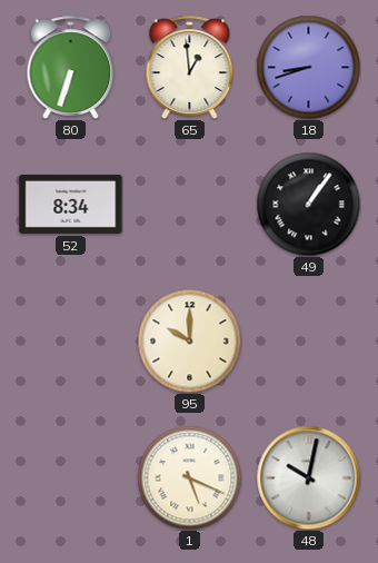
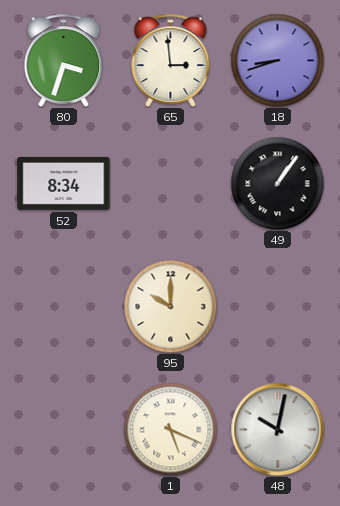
80: 6:33 -> 3:33 (64, 60)
65: 12:59 -> 2:59 (171, 60)
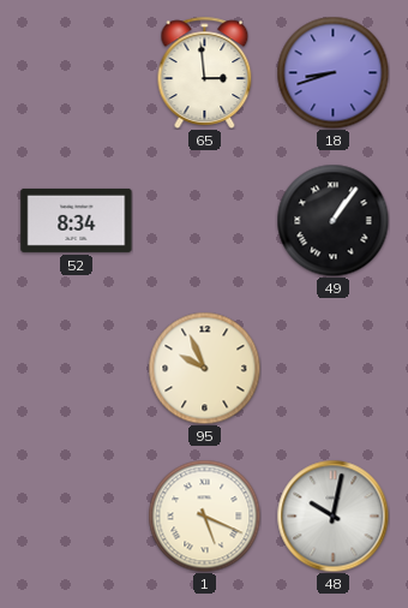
80: 3:33 -> none (64, 60)
95: 10:00 -> 9:56 (204, 368)
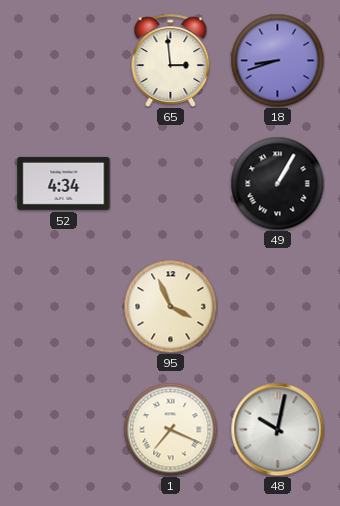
52: 8:34 -> 4:34 (64, 183)
49: 1:06 -> 1:05 (277, 183)
95: 9:56 -> 3:56 (170, 306)
1: 5:19 -> 7:19 (170, 429)
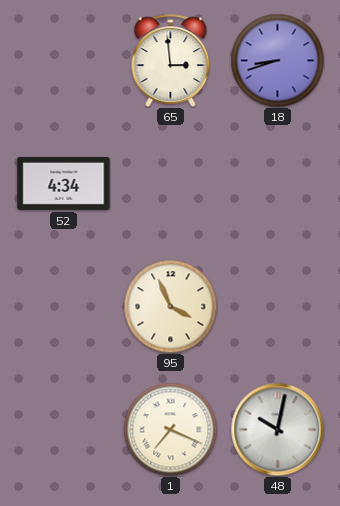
49: 1:05 -> none (277, 183)
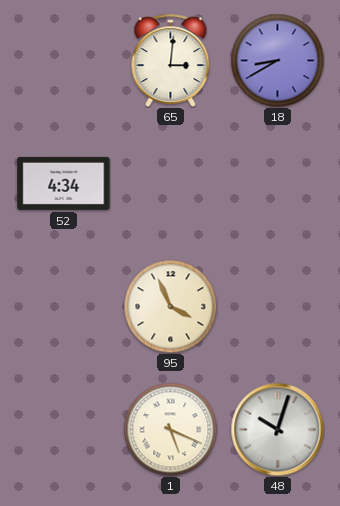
65: 2:59 -> 3:01 (171, 60)
18: 8:42 -> 8:40 (277, 60)
1: 7:19 -> 5:19 (170, 429)
48: 10:02 -> 10:03 (277, 429)
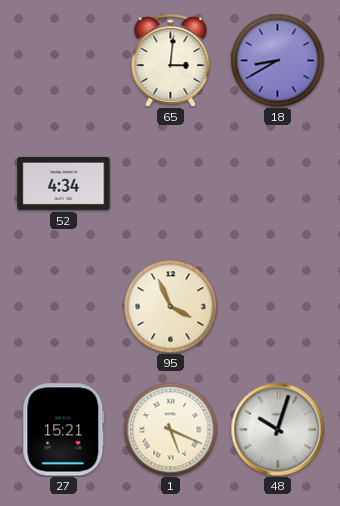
27: none -> 15:21 (64, 430)
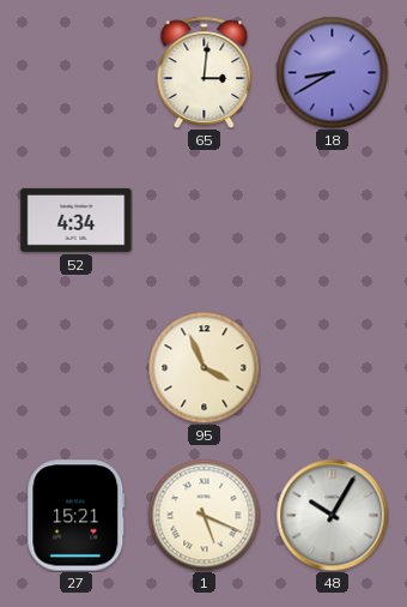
48: 10:03 -> 10:05 (332, 515)
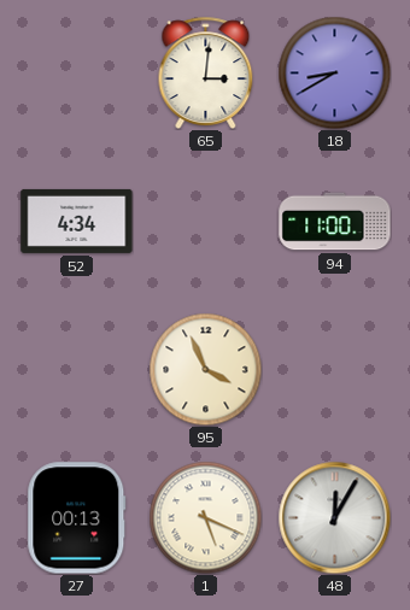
94: none -> 11:00 (335, 222)
27: 15:21 -> 00:13 (77, 518)
48: 10:05 -> 12:05 (334, 517)
